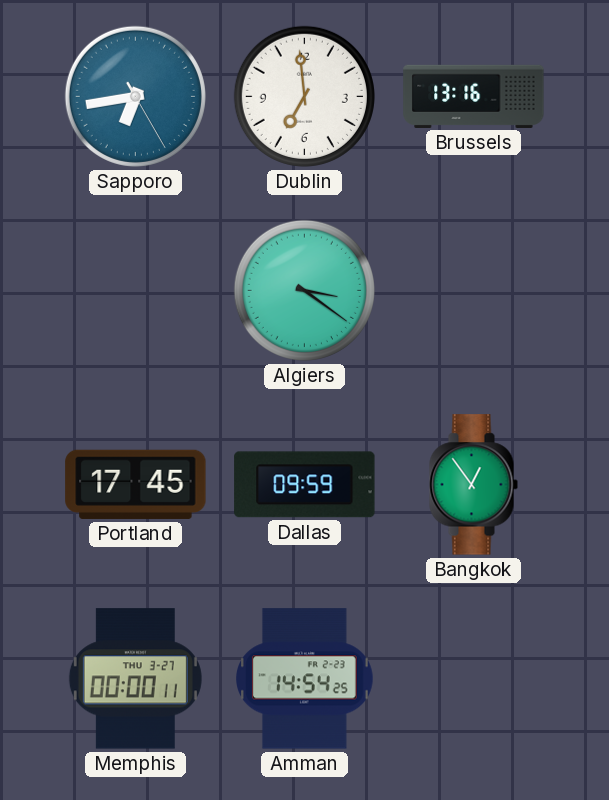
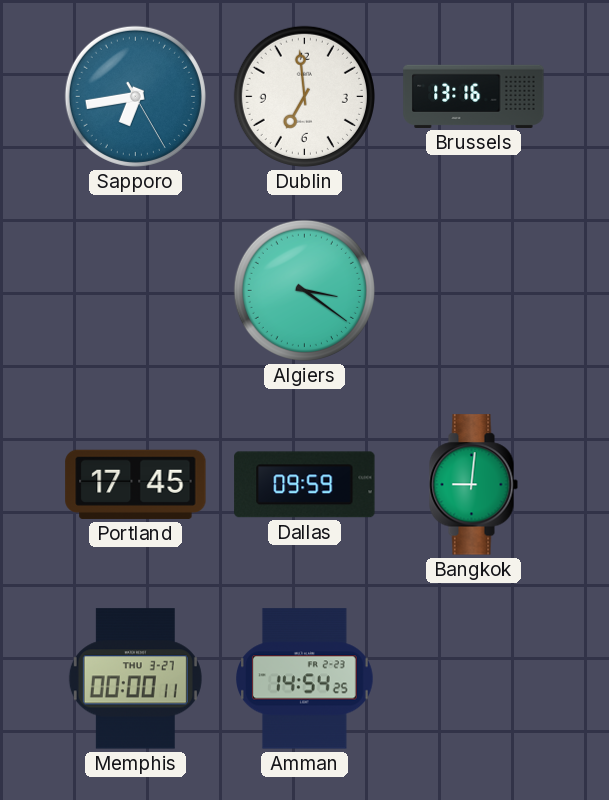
Bangkok: 12:54 -> 9:01 (473, 485)
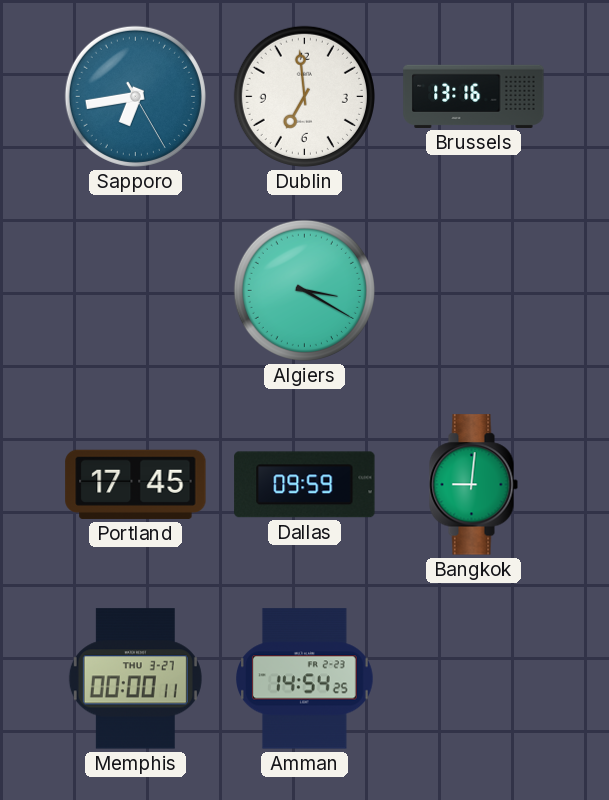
Algiers: 3:21 -> 3:20 (304, 290)
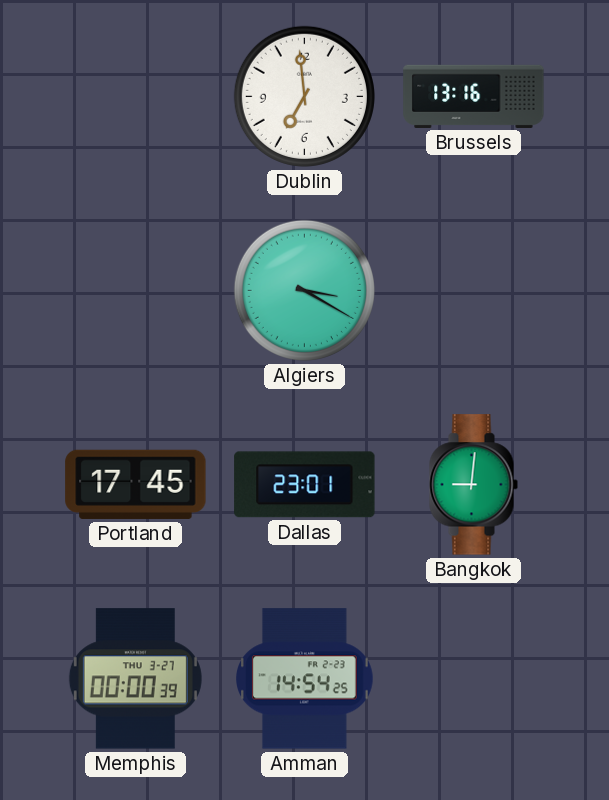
Sapporo: 6:43 -> none (135, 96)
Dallas: 09:59 -> 23:01 (305, 485)
Memphis: 00:00:11 -> 00:00:39 (135, 679)
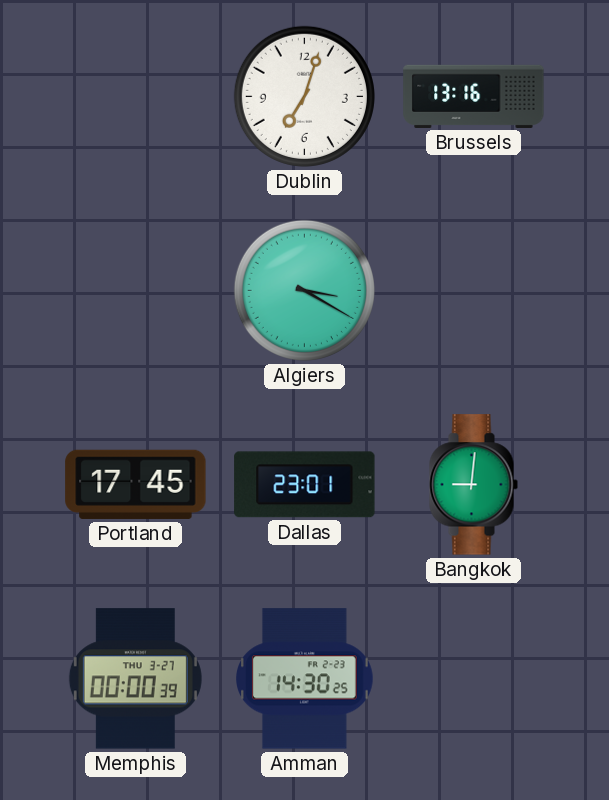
Dublin: 6:59 -> 7:03 (304, 96)
Amman: 14:54 -> 14:30 (305, 679)
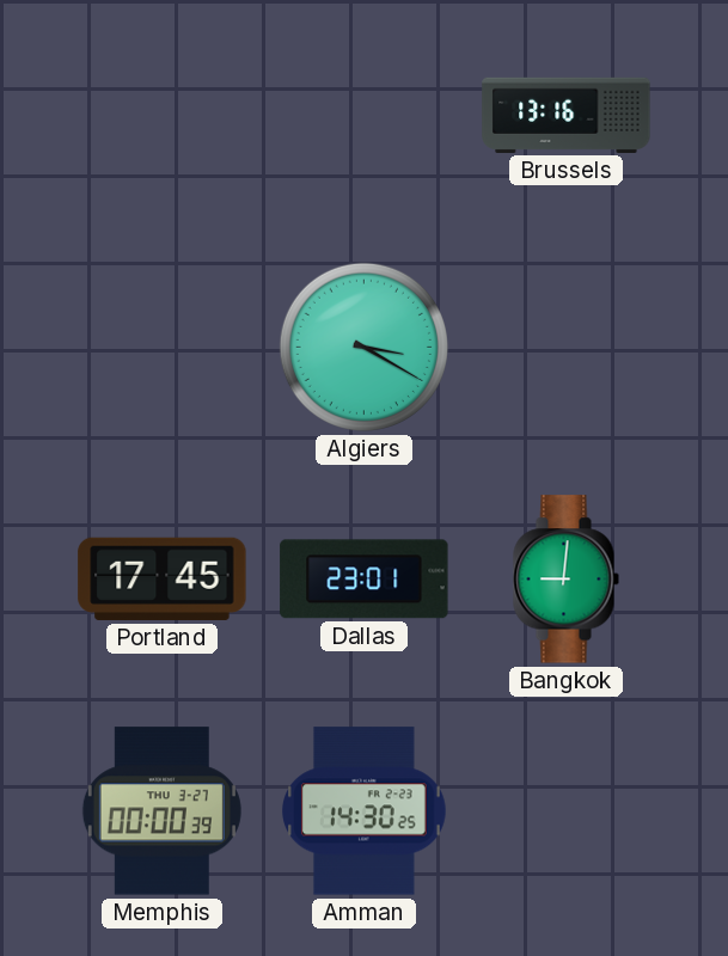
Dublin: 7:03 -> none (304, 96)
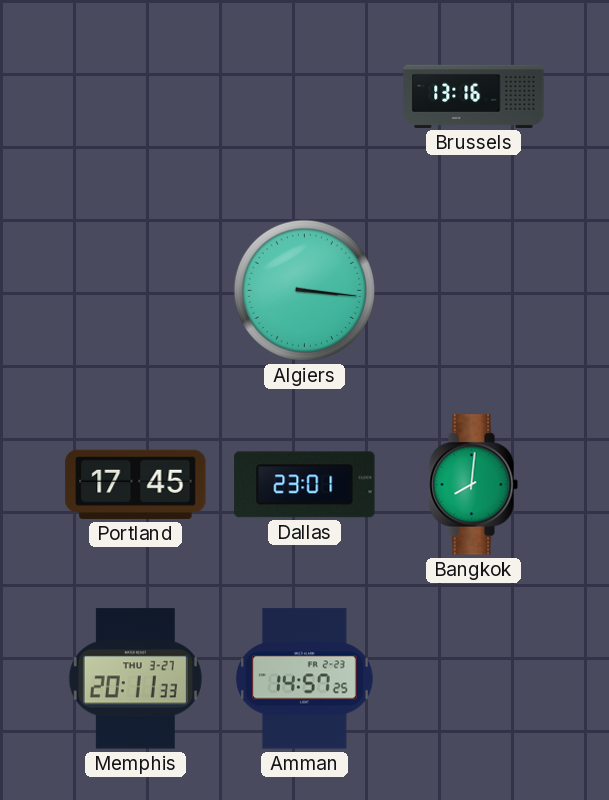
Algiers: 3:20 -> 3:16 (304, 290)
Bangkok: 9:01 -> 8:01 (473, 485)
Memphis: 00:00 -> 20:11 (135, 679)
Amman: 14:30 -> 14:57 (305, 679)
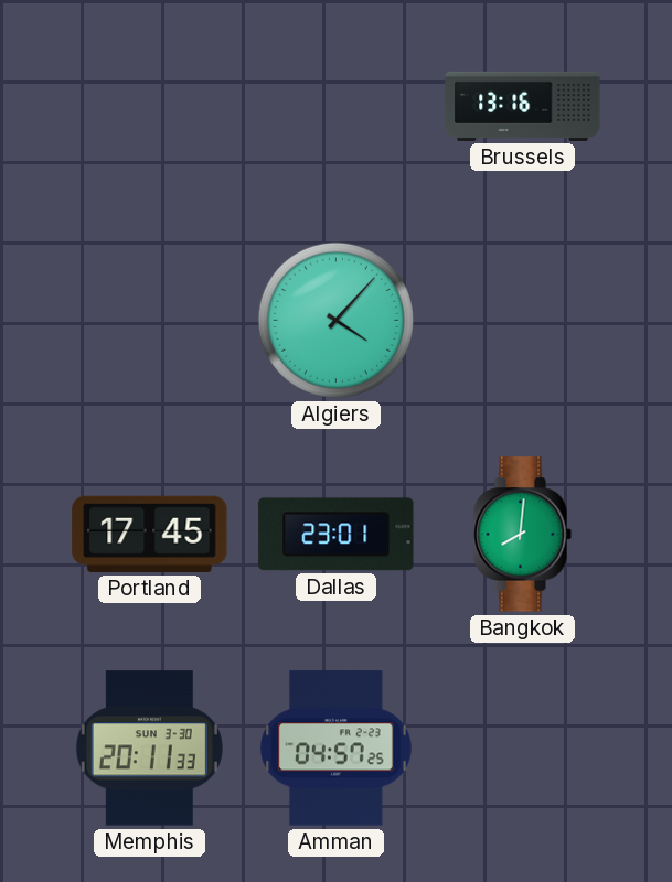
Algiers: 3:16 -> 4:07 (335, 320)
Memphis date: THU 3-27 -> SUN 3-30 (149, 749)
Amman: 14:57 -> 04:57 (337, 749)
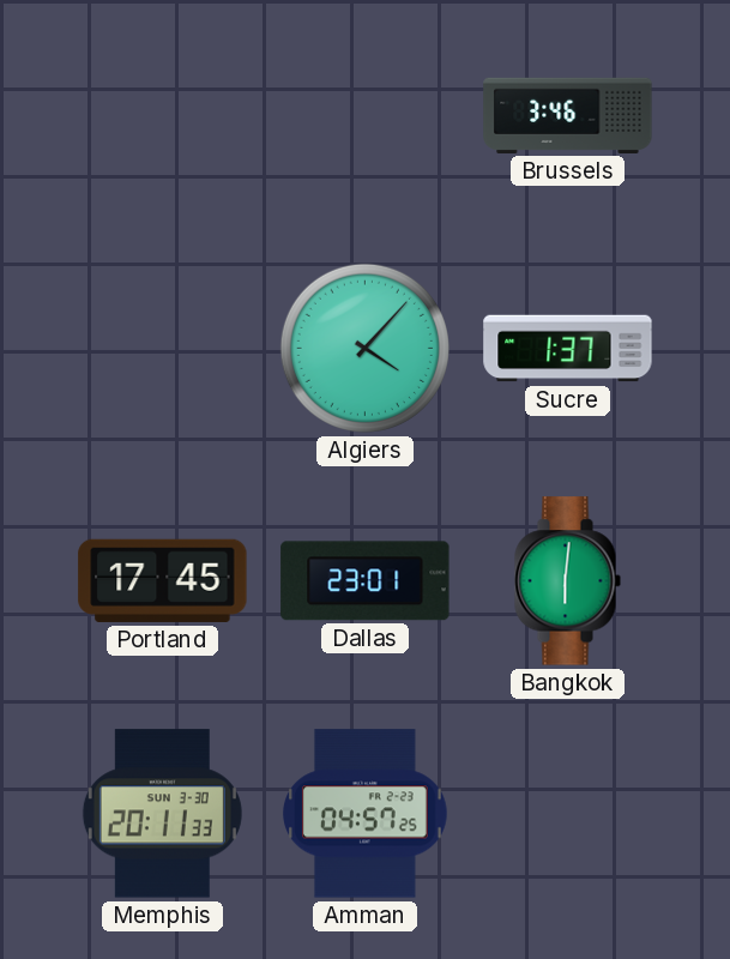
Brussels: 13:16 -> 3:46 (568, 115)
Sucre: none -> 1:37 (568, 349)
Bangkok: 8:01 -> 6:01 (567, 581)
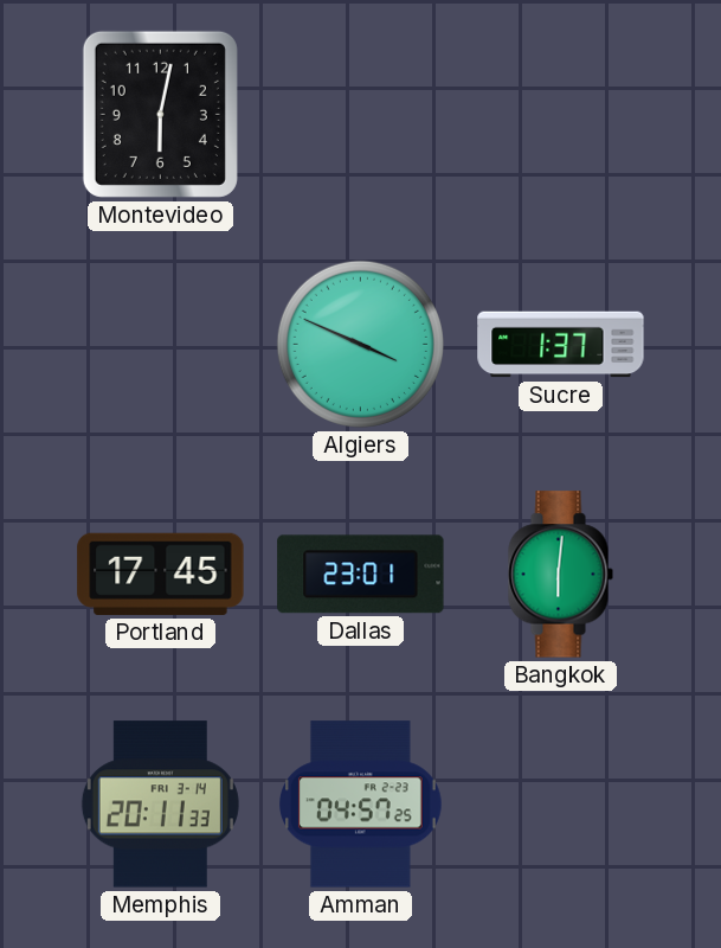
Montevideo: none -> 6:02 (160, 114)
Brussels: 3:46 -> none (568, 115)
Algiers: 4:07 -> 3:49 (360, 344)
Memphis date: SUN 3-30 -> FRI 3-14 (160, 805)
